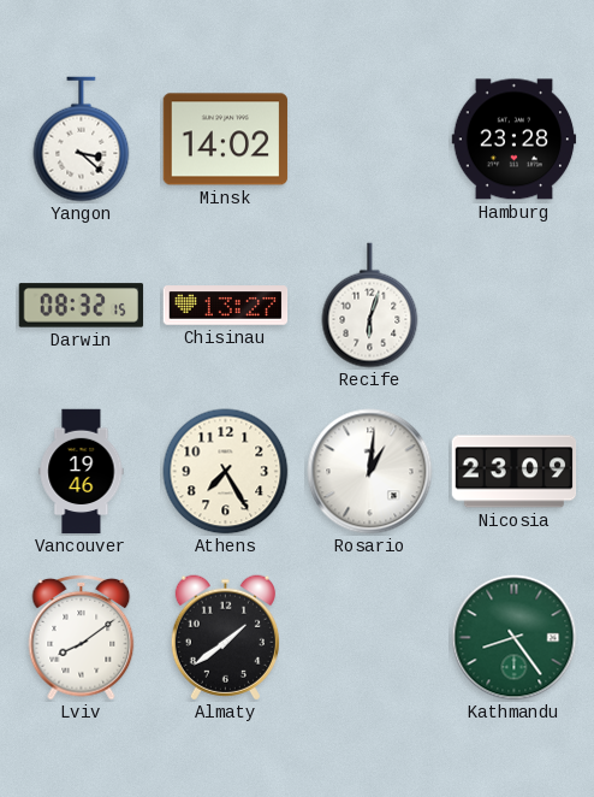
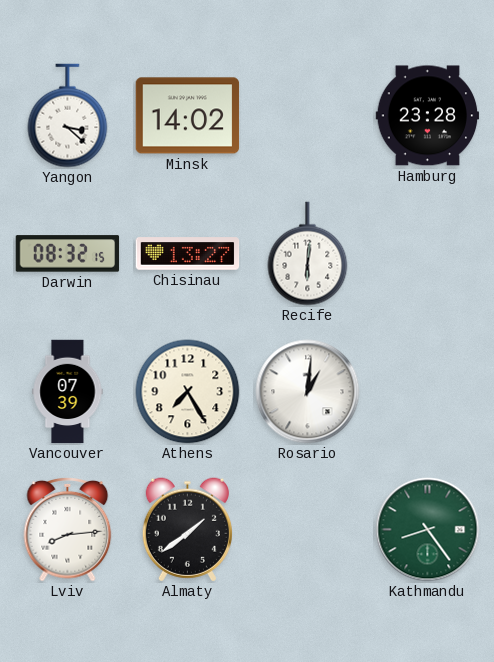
Recife: 6:03 -> 6:01 (308, 254)
Vancouver: 19:46 -> 07:39 (68, 392)
Nicosia: 23:09 -> none (515, 472)
Lviv: 8:09 -> 8:14 (68, 529)
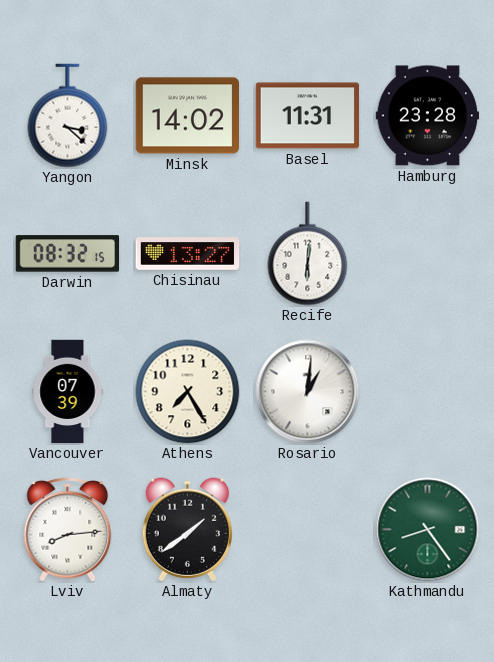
Basel: none -> 11:31 (308, 116)
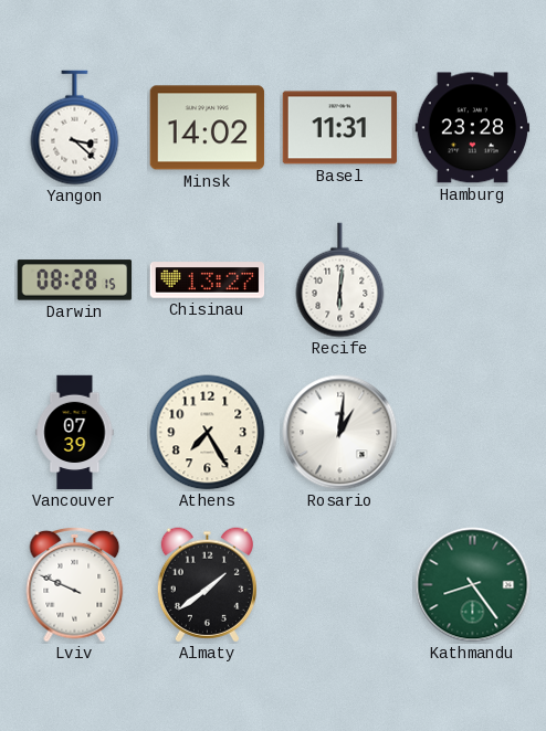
Darwin: 08:32 -> 08:28 (75, 280)
Lviv: 8:14 -> 9:49 (75, 584)
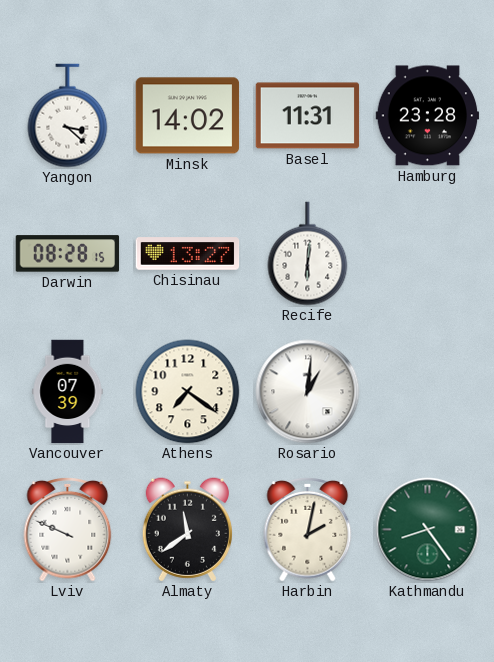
Athens: 7:25 -> 7:21 (188, 392)
Almaty: 1:39 -> 11:39 (187, 530)
Harbin: none -> 2:02 (308, 529)
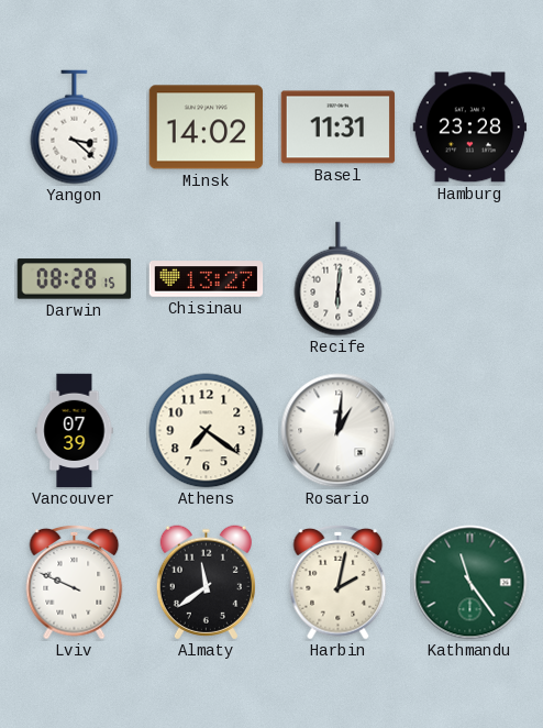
Kathmandu: 8:24 -> 11:24 (470, 583)
